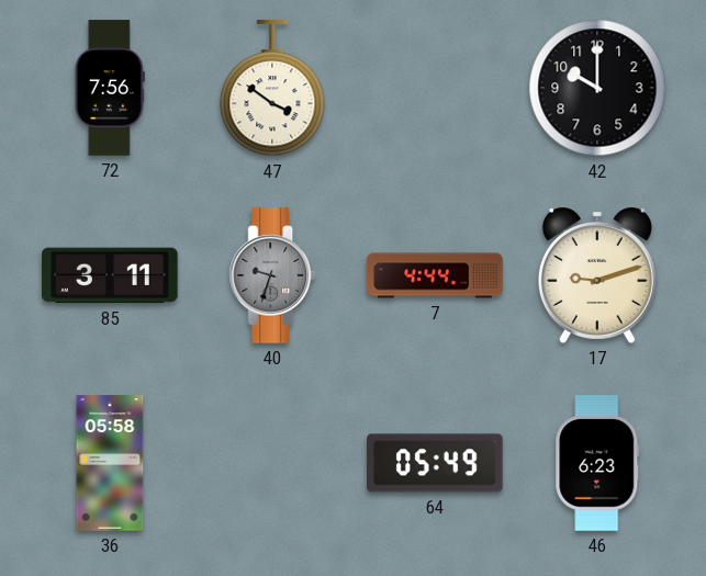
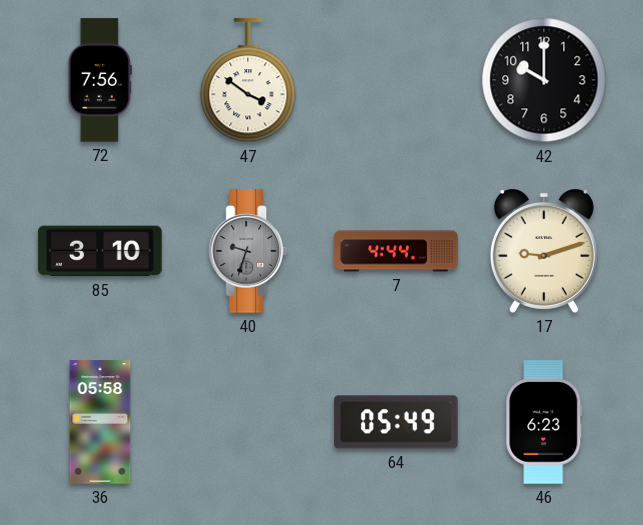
85: 3:11 -> 3:10 (100, 251)
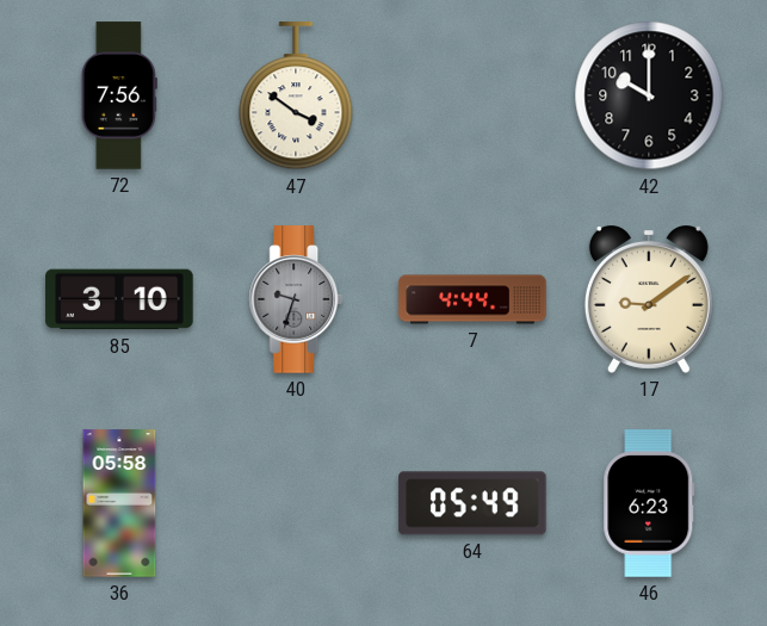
17: 9:12 -> 9:09 (649, 300)
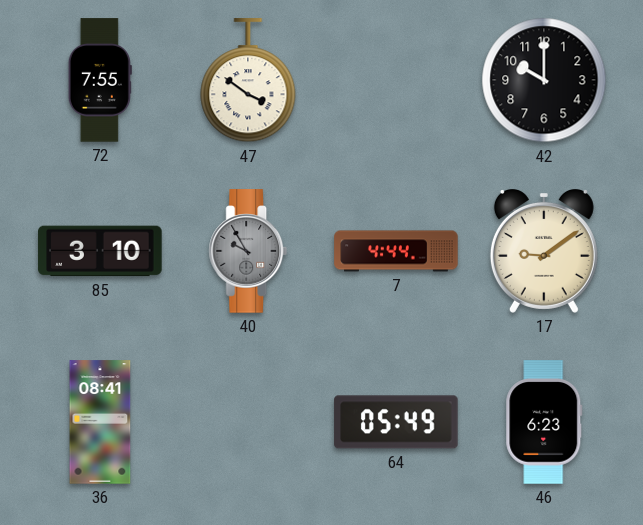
72: 7:56 -> 7:55 (100, 80)
40: 9:33 -> 9:55 (248, 251)
36: 05:58 -> 08:41 (100, 422)
